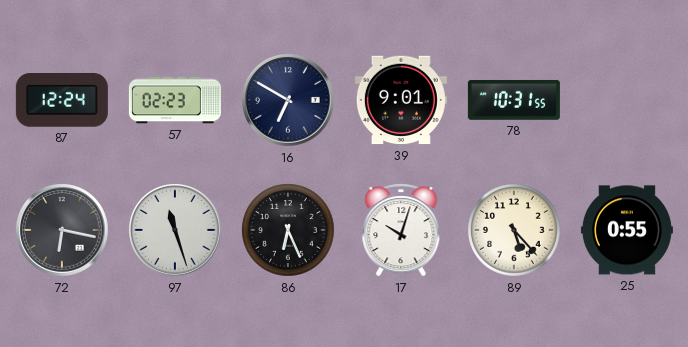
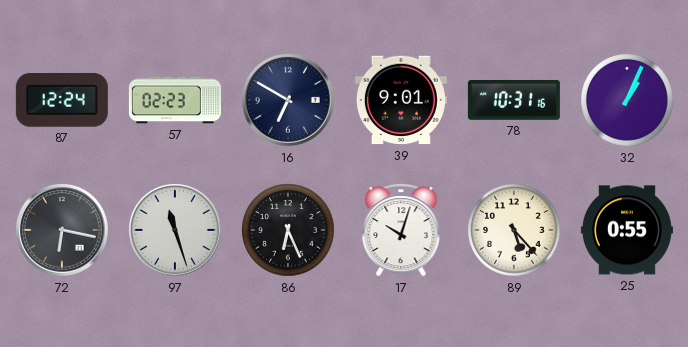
78: 10:31:55 -> 10:31:16 (514, 100)
32: none -> 1:04 (627, 100)
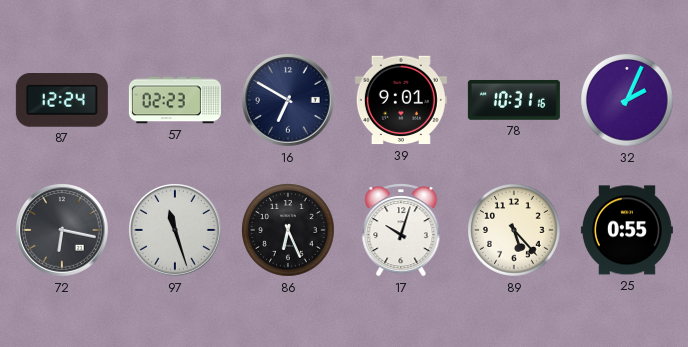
32: 1:04 -> 2:04 (627, 100)
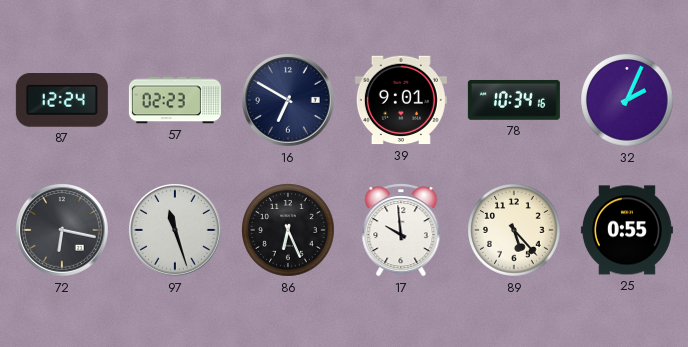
78: 10:31 -> 10:34 (514, 100)
17: 10:03 -> 9:59 (401, 230)
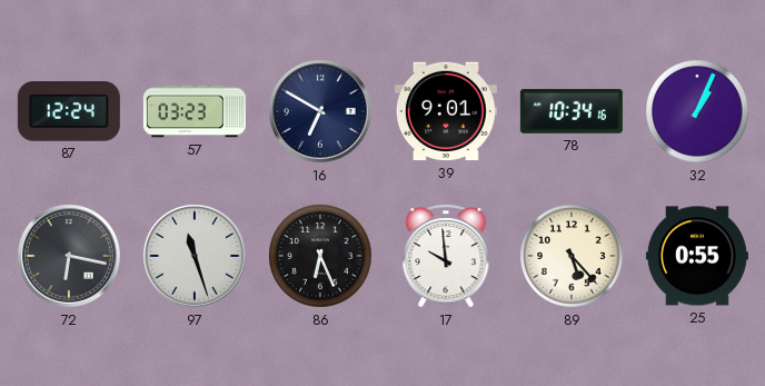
57: 02:23 -> 03:23 (195, 111)
32: 2:04 -> 1:04 (697, 111)
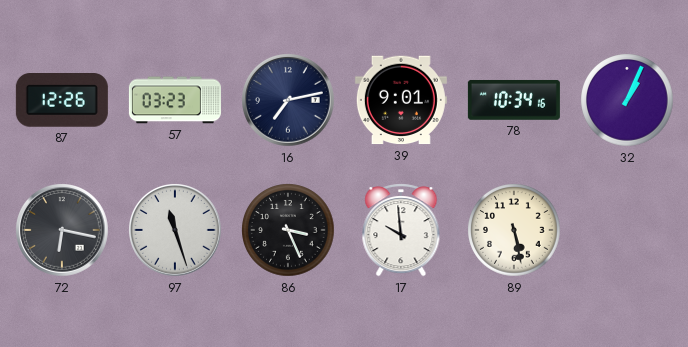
87: 12:24 -> 12:26 (62, 101)
16: 6:50 -> 7:13 (289, 101)
86: 6:26 -> 3:26 (288, 230)
89: 5:23 -> 5:28 (514, 230)
25: 0:55 -> none (697, 256)
